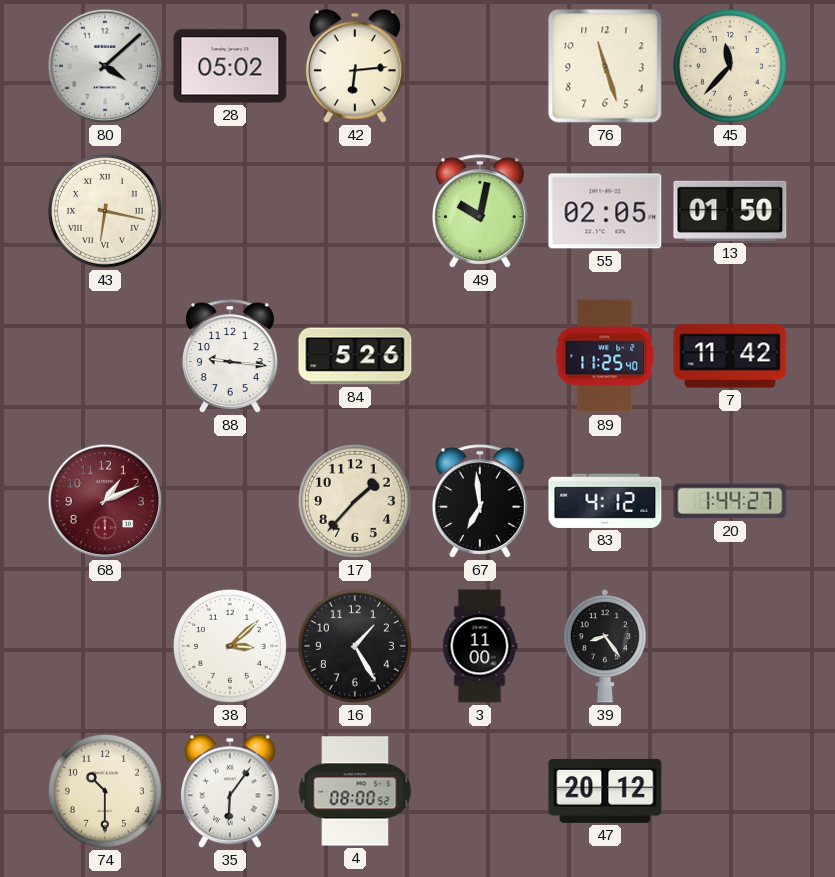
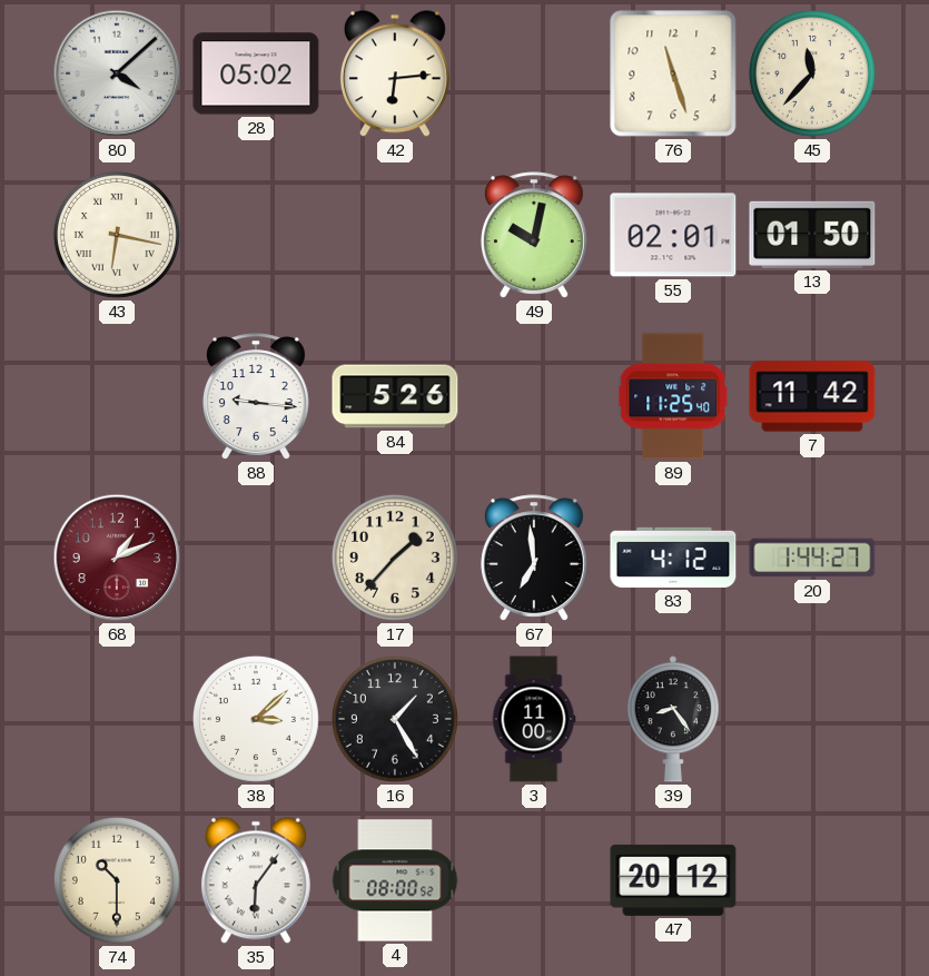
55: 02:05 -> 02:01 (673, 235)
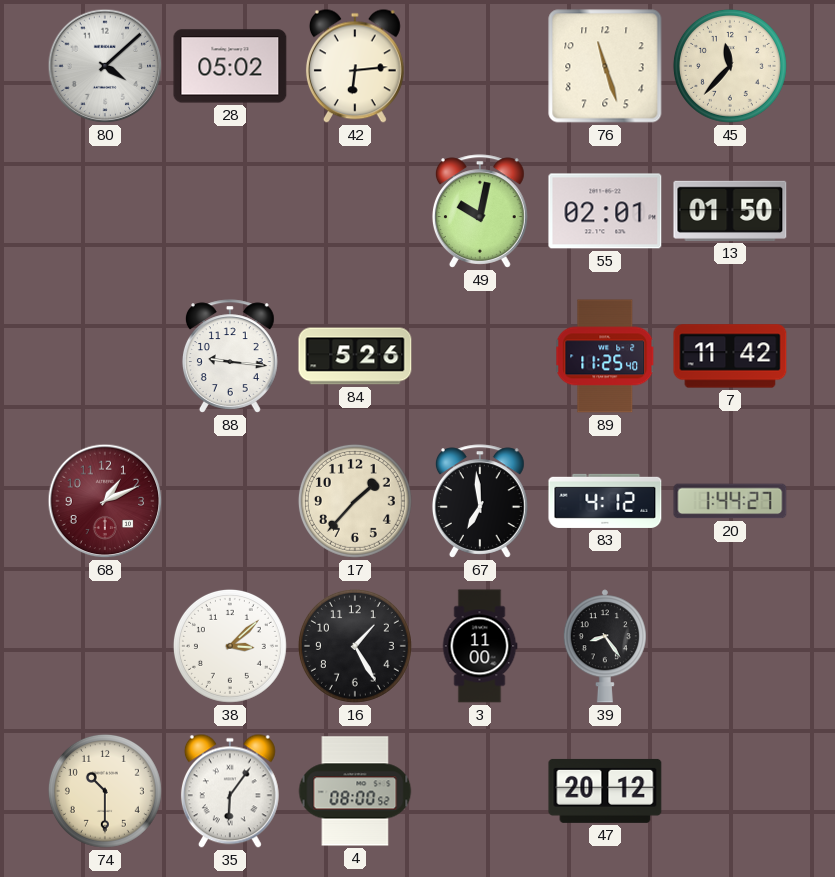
43: 6:17 -> none (117, 235)
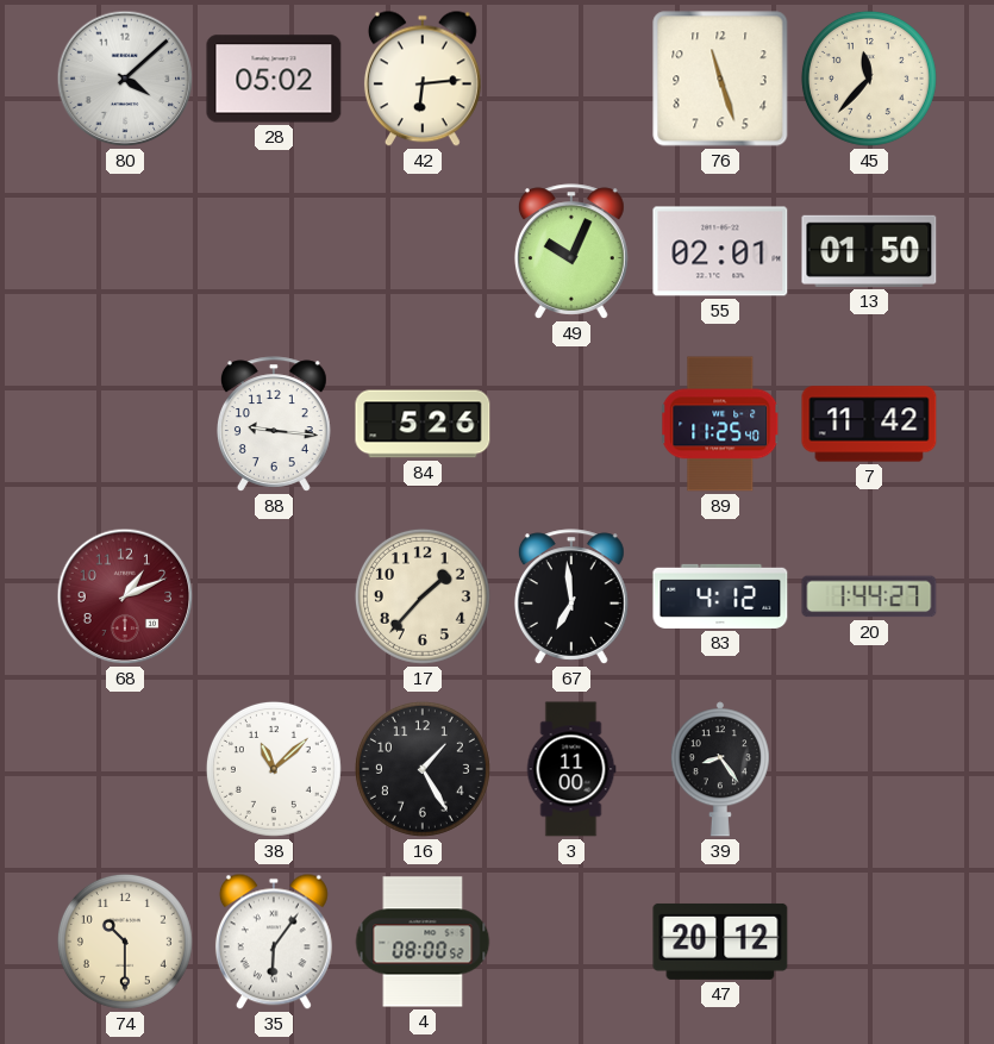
49: 10:02 -> 10:04 (571, 251)
38: 3:08 -> 11:08 (274, 769)
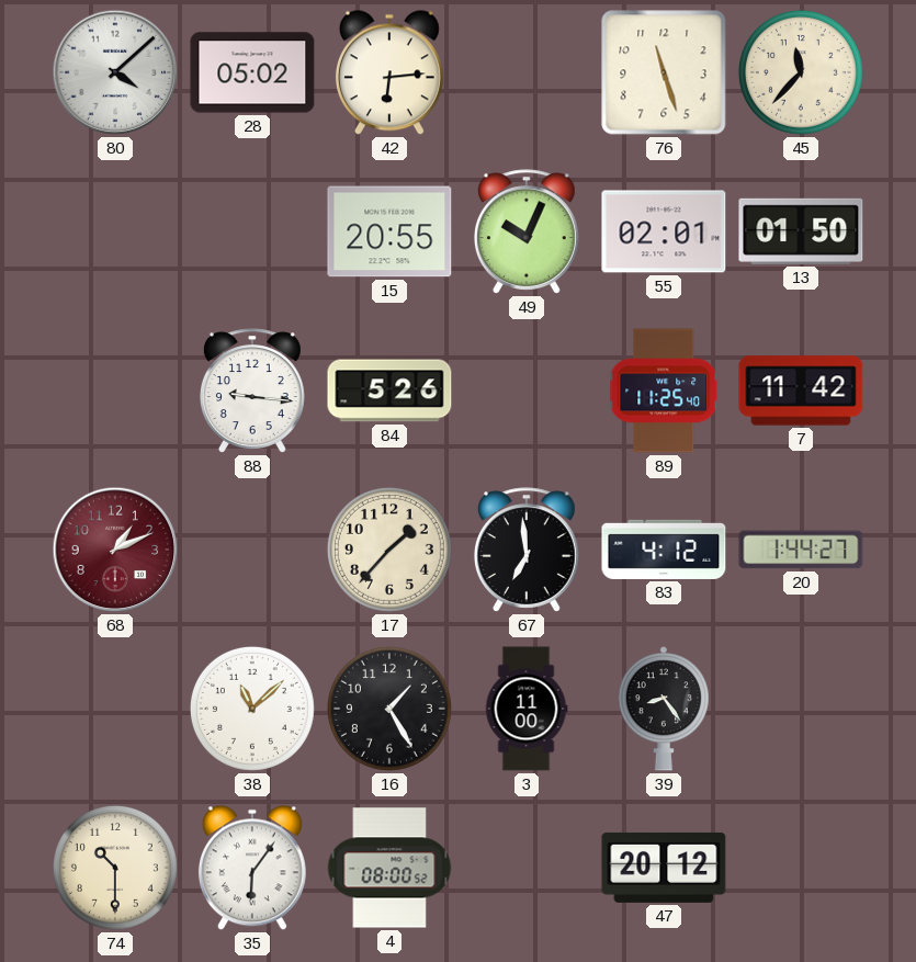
15: none -> 20:55 (389, 231)
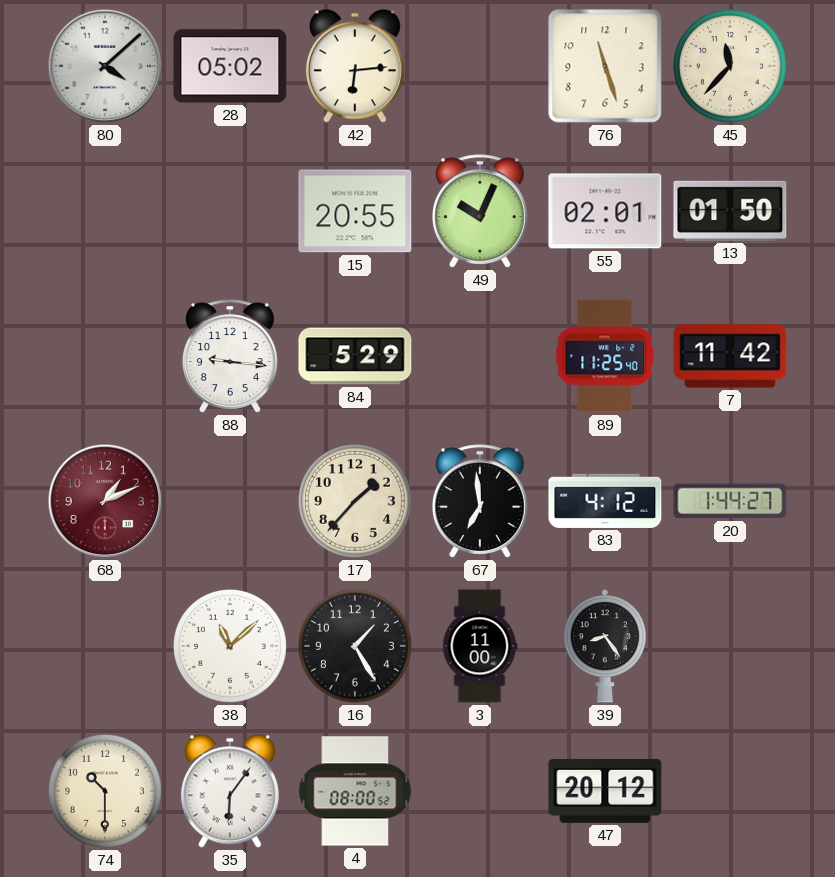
84: 5:26 -> 5:29 (355, 356)
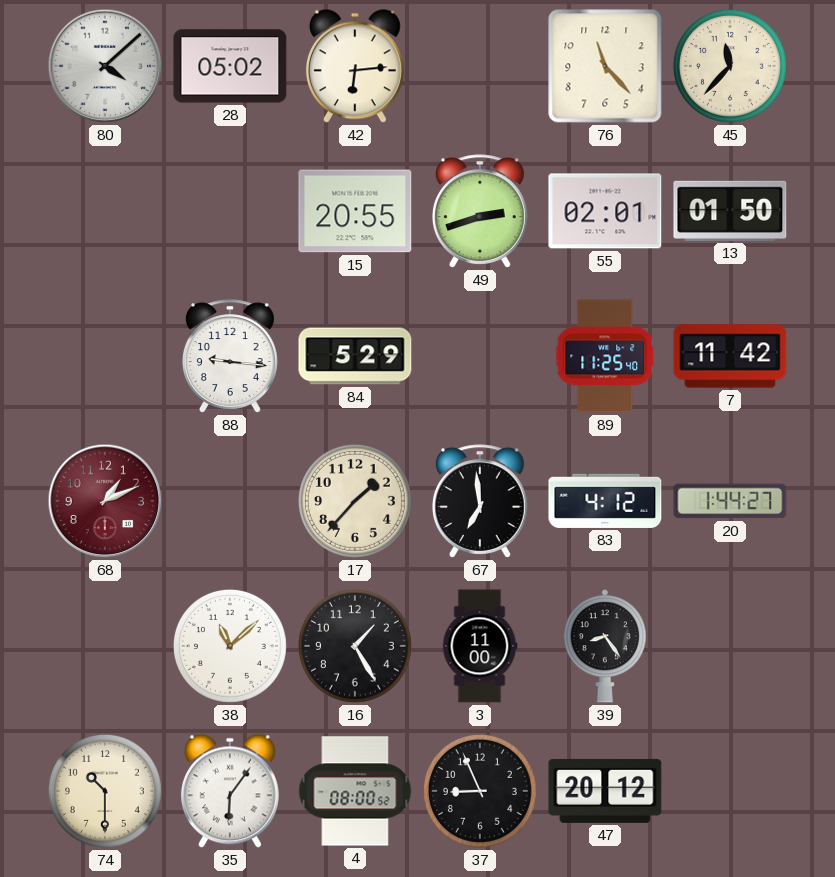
76: 11:27 -> 11:23 (605, 66)
49: 10:04 -> 2:42 (480, 211)
37: none -> 8:56 (480, 791)
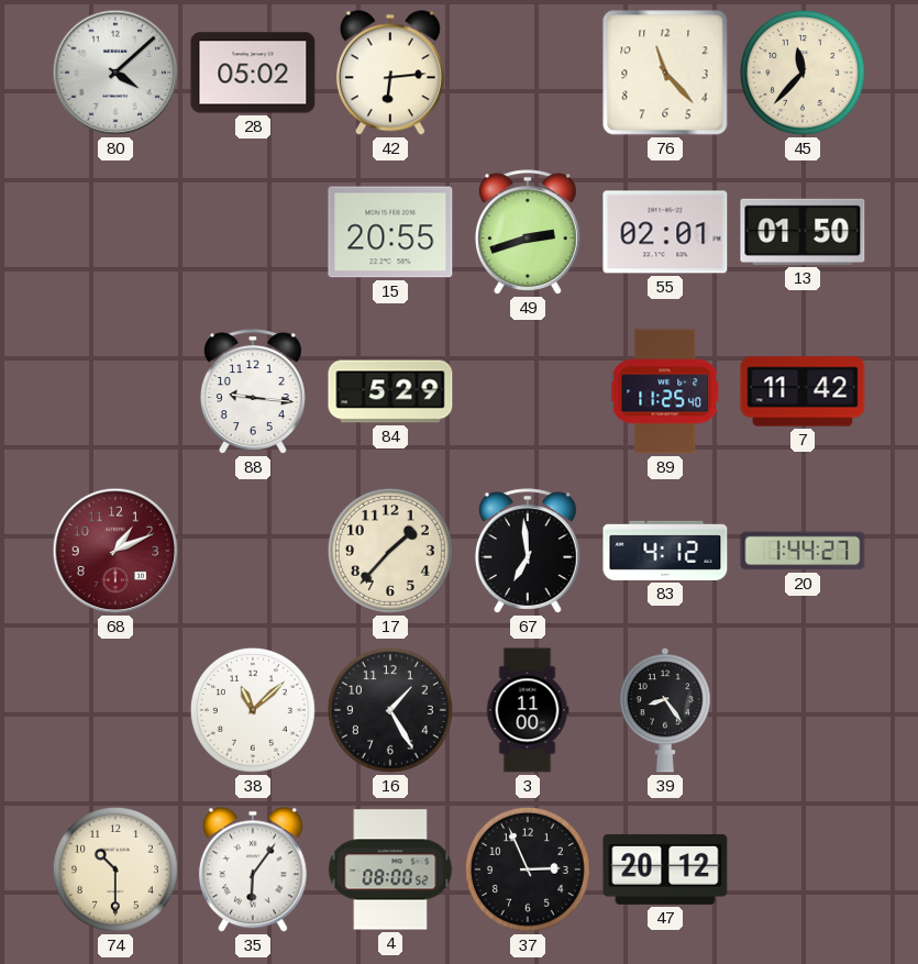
37: 8:56 -> 2:56 (528, 869)
